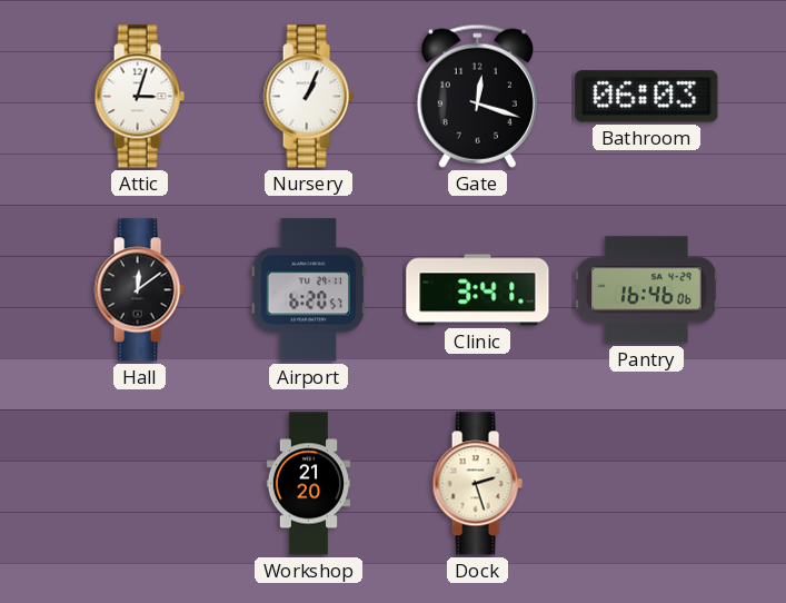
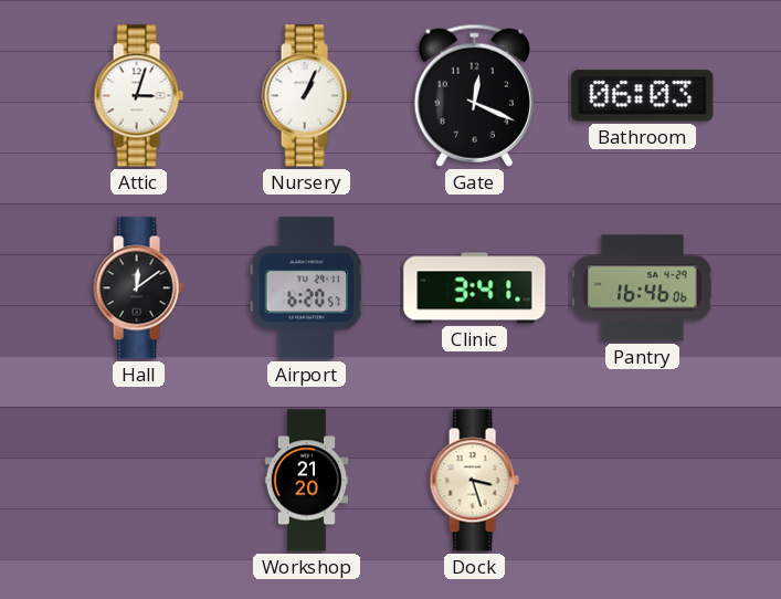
Gate: 12:18 -> 12:19 (474, 95)
Dock: 2:27 -> 3:27 (474, 481)
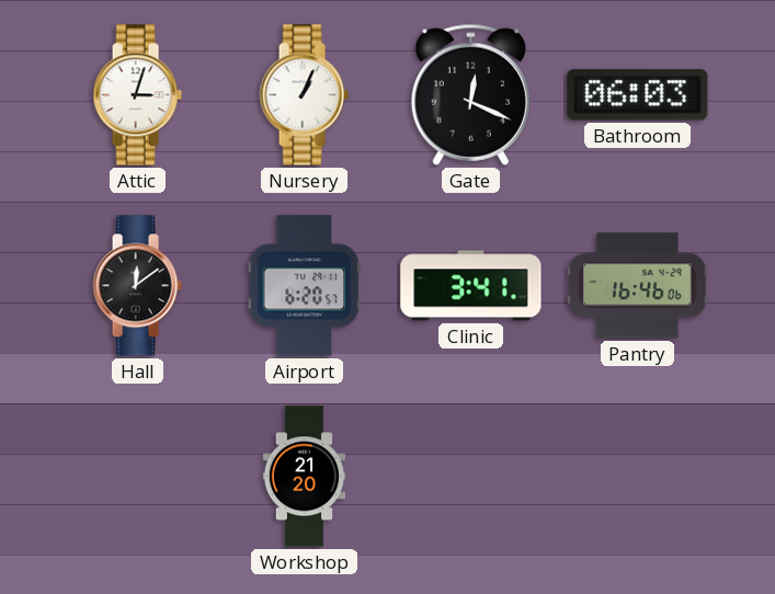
Dock: 3:27 -> none (474, 481)
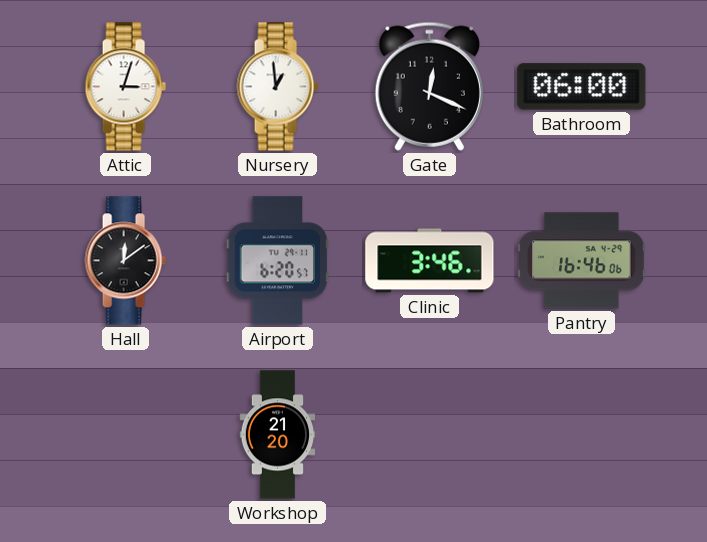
Nursery: 1:04 -> 12:59 (277, 87)
Bathroom: 06:03 -> 06:00 (582, 87)
Clinic: 3:41 -> 3:46 (430, 261)
